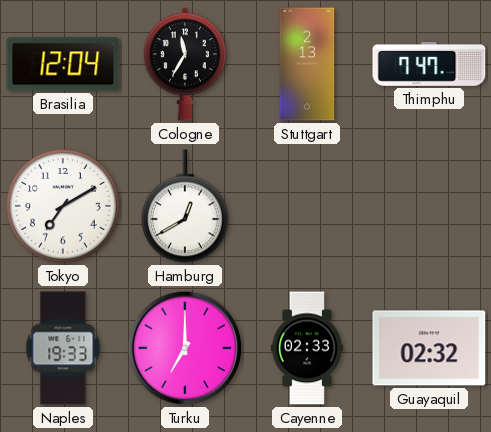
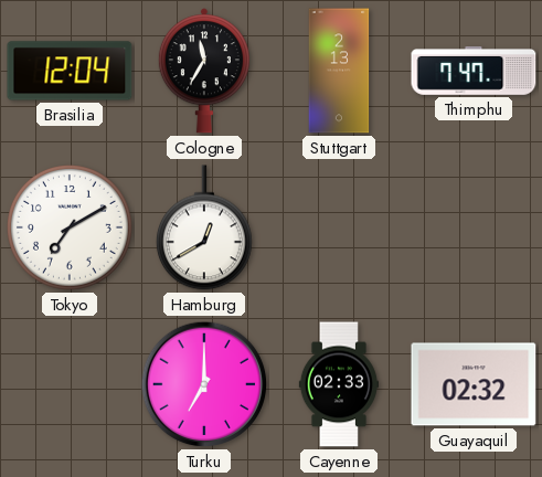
Naples: 19:33 -> none (63, 348)
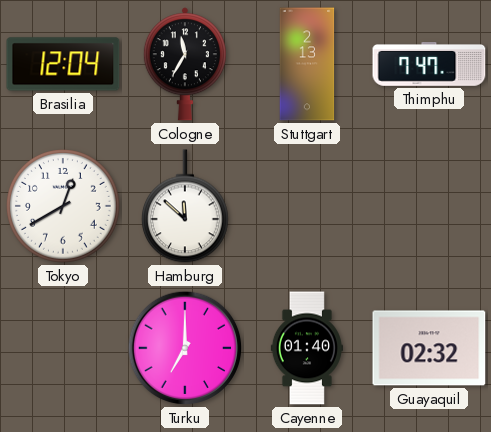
Tokyo: 7:10 -> 12:40 (64, 207)
Hamburg: 12:40 -> 11:52 (185, 206)
Cayenne: 02:33 -> 01:40 (307, 348)
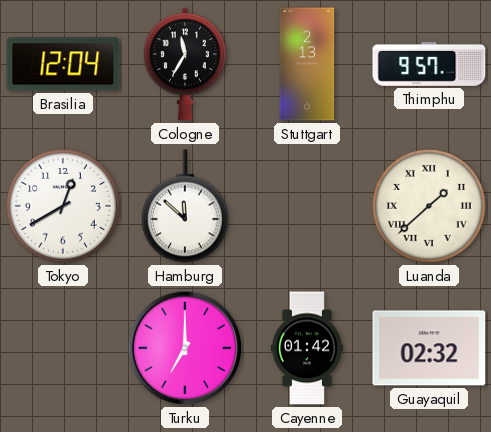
Thimphu: 7:47 -> 9:57 (429, 65)
Luanda: none -> 1:38 (430, 207)
Cayenne: 01:40 -> 01:42 (307, 348)
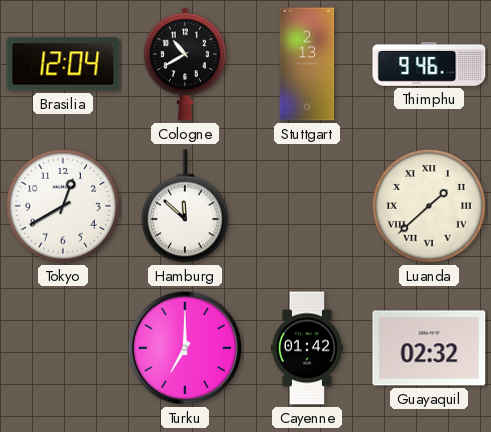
Cologne: 11:35 -> 10:40 (185, 64)
Thimphu: 9:57 -> 9:46 (429, 65)
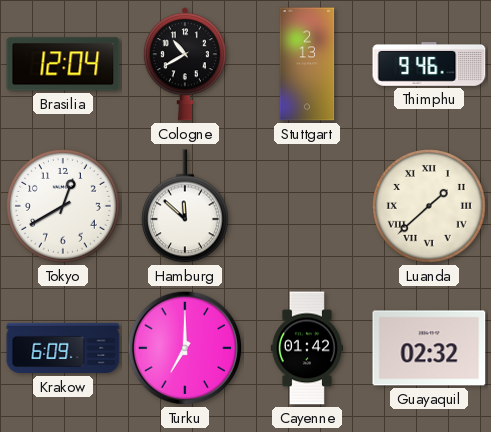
Krakow: none -> 6:09 (63, 348)
